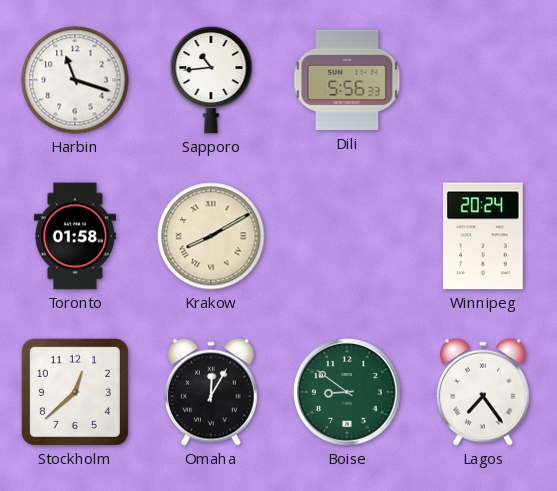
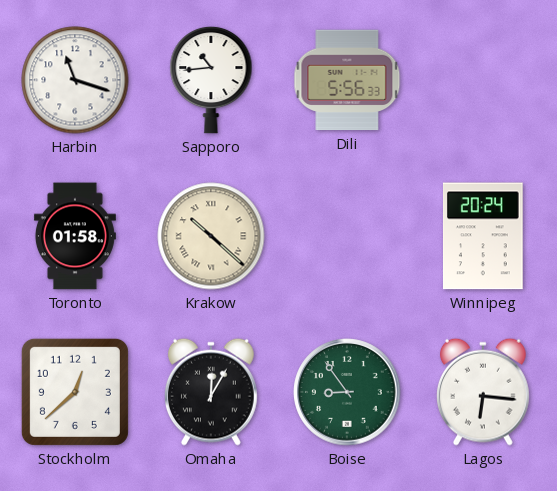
Krakow: 8:10 -> 10:22 (211, 236)
Boise: 8:51 -> 8:54 (347, 392)
Lagos: 7:24 -> 6:16 (483, 392)
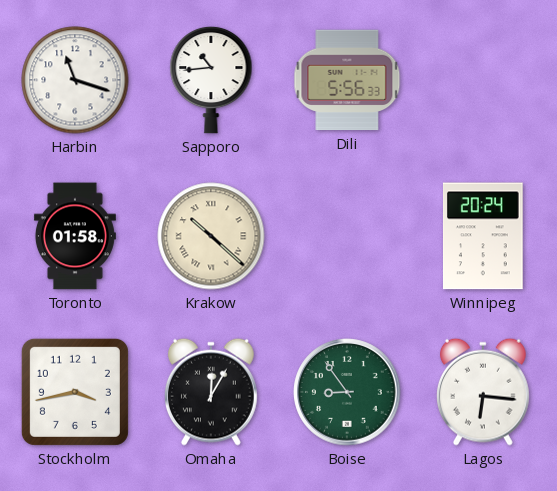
Stockholm: 12:38 -> 3:43 (75, 392)
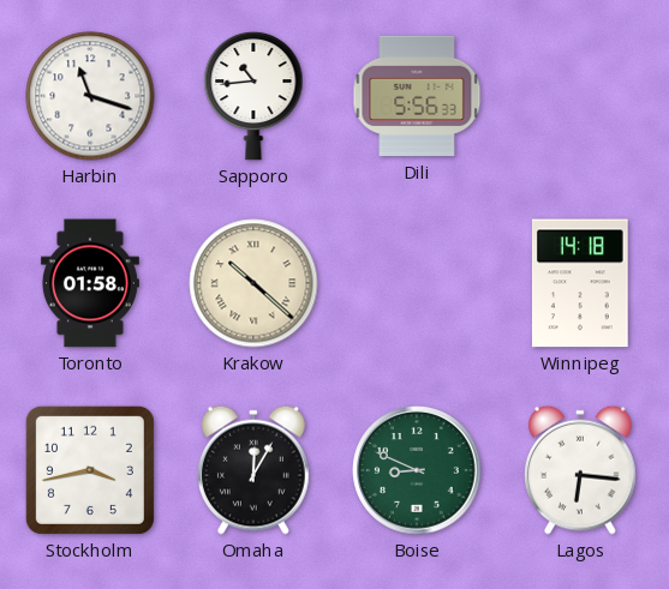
Winnipeg: 20:24 -> 14:18 (580, 283)
Boise: 8:54 -> 8:49 (417, 470)
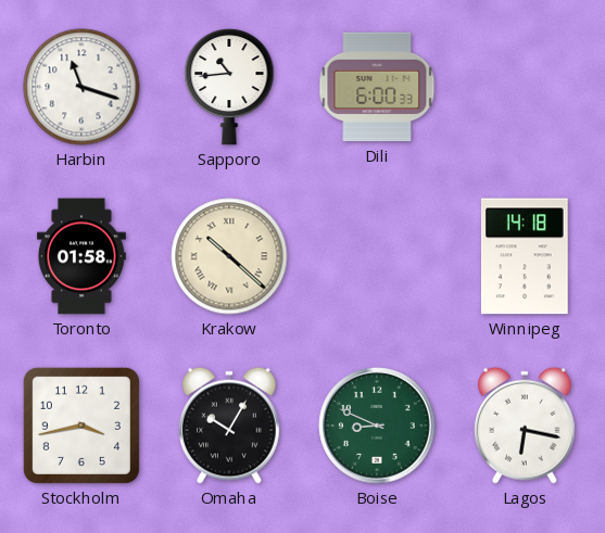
Dili: 5:56 -> 6:00 (377, 87)
Omaha: 12:05 -> 10:05 (229, 426)
Lagos: 6:16 -> 6:17 (525, 426)
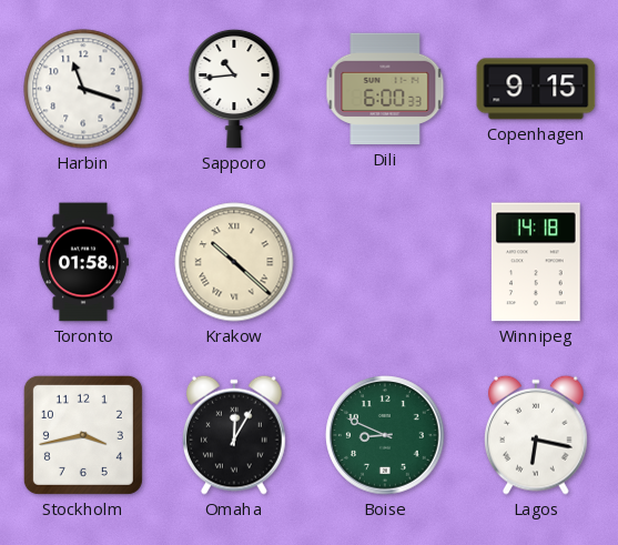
Copenhagen: none -> 9:15 (536, 89)
Omaha: 10:05 -> 12:05 (234, 435)
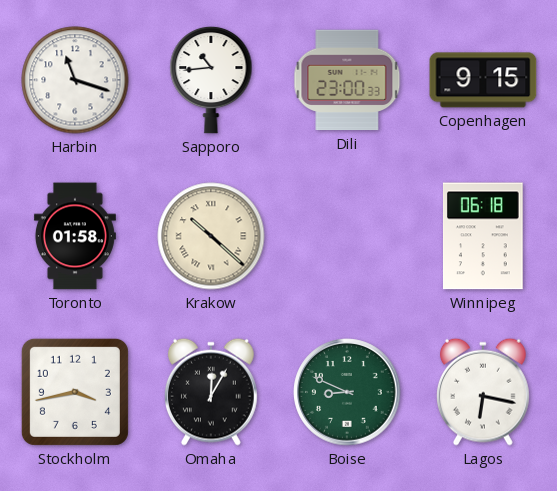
Dili: 6:00 -> 23:00 (347, 80)
Winnipeg: 14:18 -> 06:18 (483, 236)
